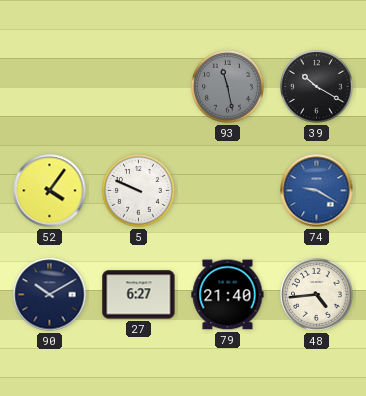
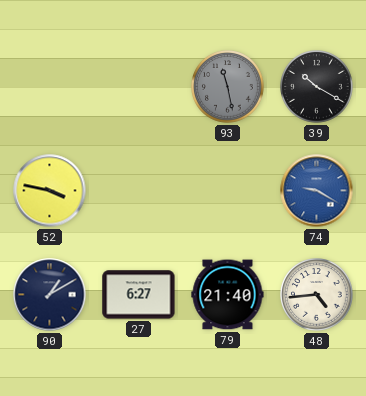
52: 4:06 -> 3:47 (50, 191)
5: 9:49 -> none (139, 191)
90: 10:10 -> 1:10 (50, 295)
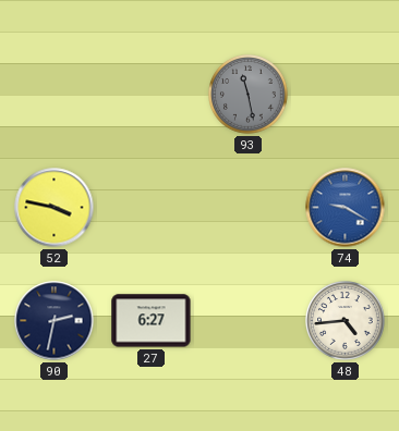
39: 10:20 -> none (317, 87)
90: 1:10 -> 2:32 (55, 321)
79: 21:40 -> none (228, 295)
